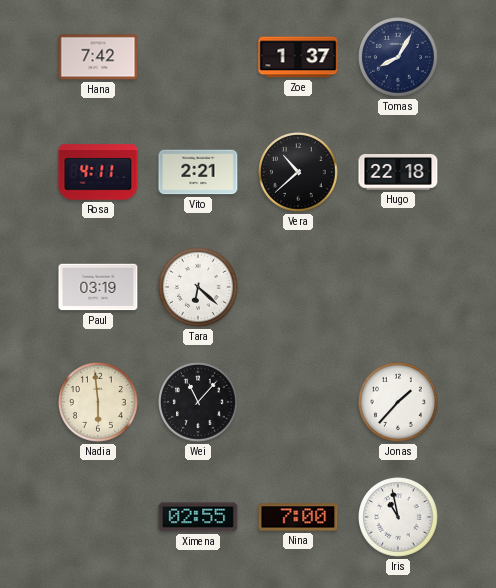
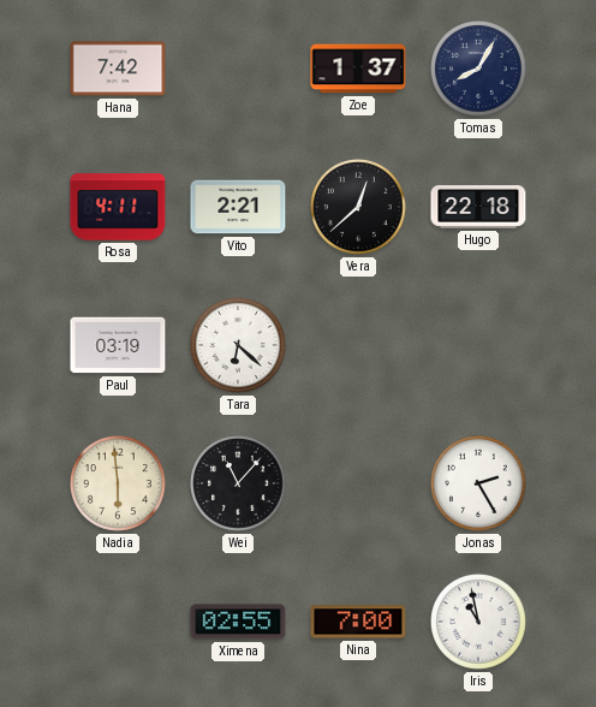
Vera: 10:38 -> 12:38 (359, 208)
Jonas: 1:37 -> 2:25 (479, 485)
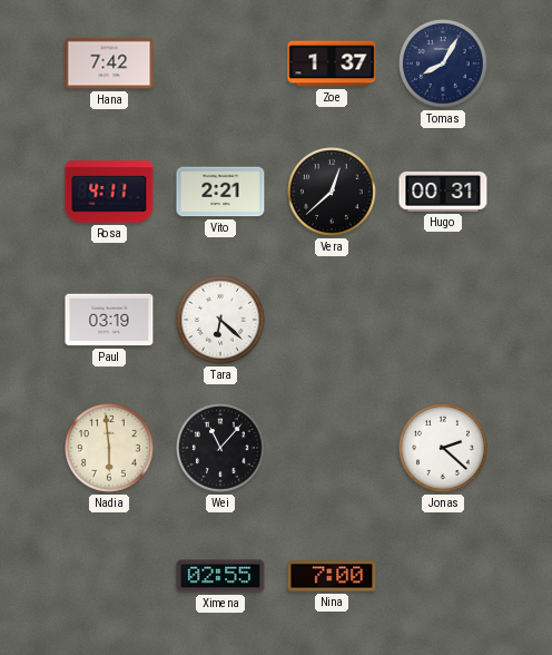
Hugo: 22:18 -> 00:31 (443, 192)
Jonas: 2:25 -> 2:22 (444, 449)
Iris: 10:58 -> none (479, 623)
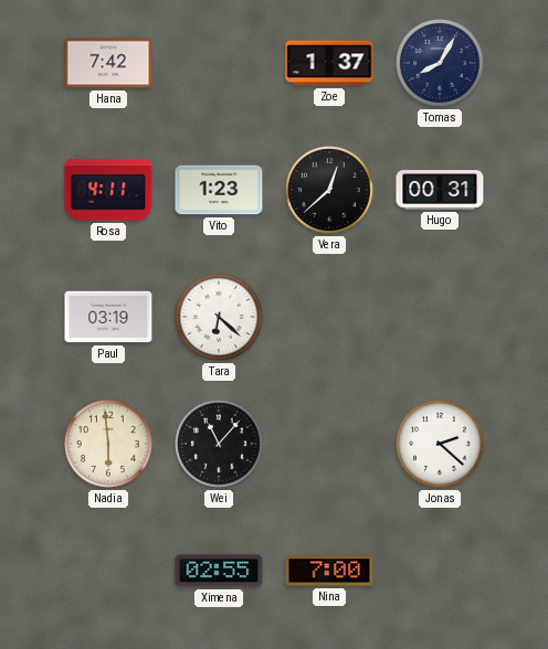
Vito: 2:21 -> 1:23 (219, 190)
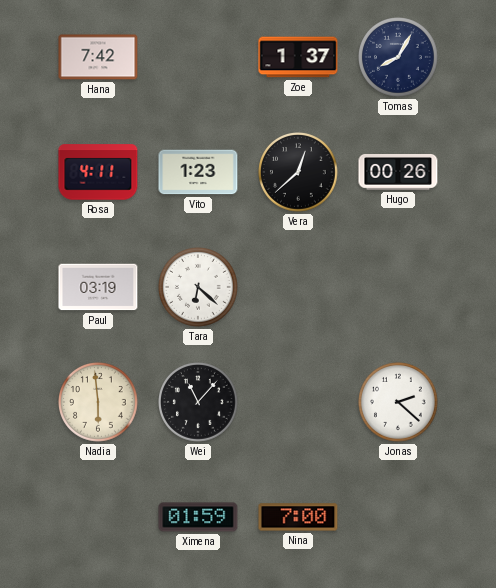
Hugo: 00:31 -> 00:26 (398, 172)
Ximena: 02:55 -> 01:59 (198, 517)
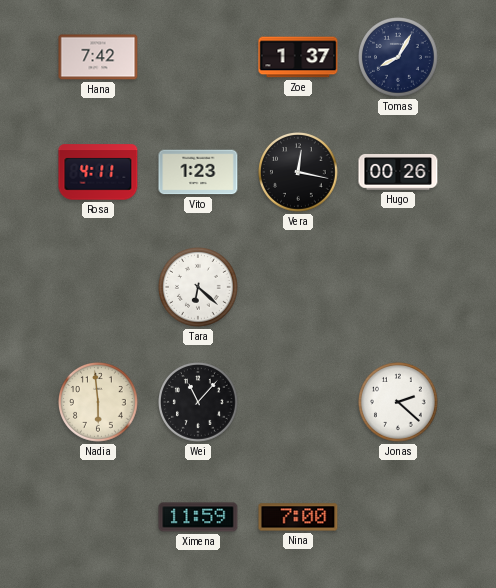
Vera: 12:38 -> 12:17 (299, 173)
Paul: 03:19 -> none (98, 287)
Ximena: 01:59 -> 11:59 (198, 517)
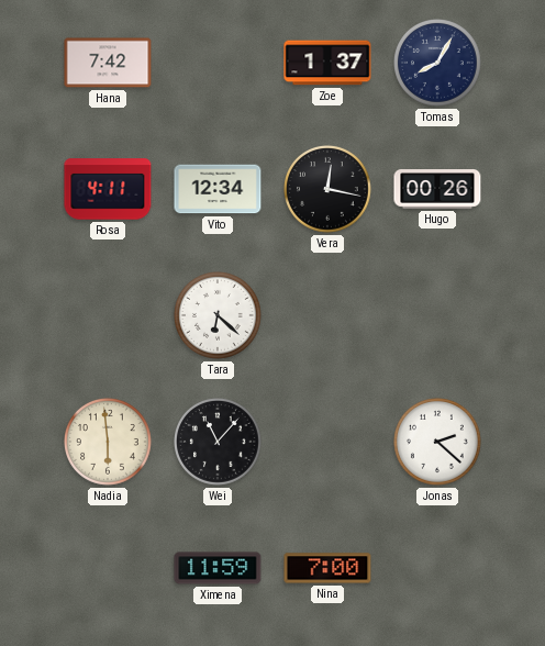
Vito: 1:23 -> 12:34 (218, 189)
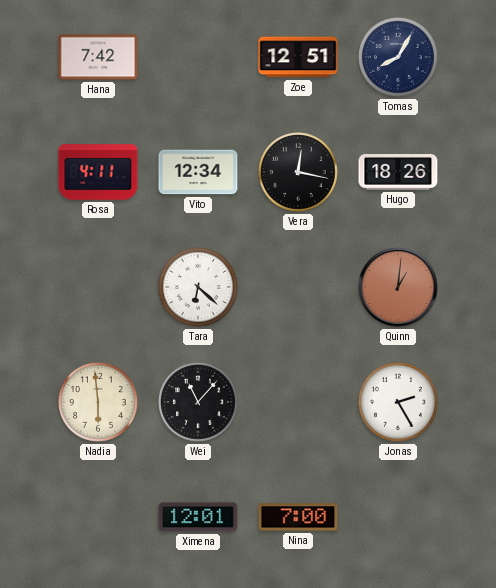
Zoe: 1:37 -> 12:51 (298, 57)
Hugo: 00:26 -> 18:26 (398, 172)
Quinn: none -> 1:01 (398, 287)
Jonas: 2:22 -> 2:25 (399, 403)
Ximena: 11:59 -> 12:01 (198, 517)
